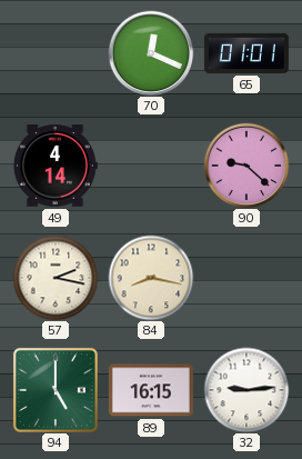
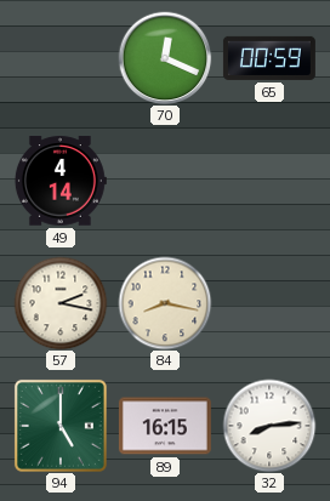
65: 01:01 -> 00:59 (269, 58)
90: 9:22 -> none (246, 166)
32: 9:14 -> 8:14 (269, 426)
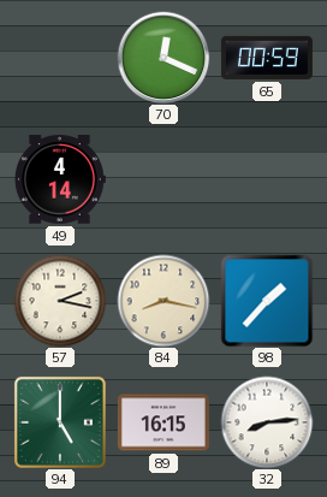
98: none -> 1:37 (267, 301)
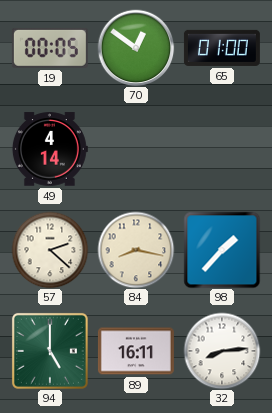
19: none -> 00:05 (50, 48)
70: 12:19 -> 12:51 (136, 48)
65: 00:59 -> 01:00 (222, 48)
57: 2:17 -> 2:22 (50, 250)
89: 16:15 -> 16:11 (136, 351)
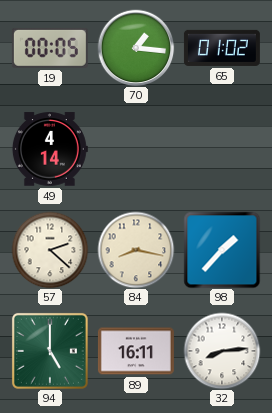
70: 12:51 -> 1:16 (136, 48)
65: 01:00 -> 01:02 (222, 48)
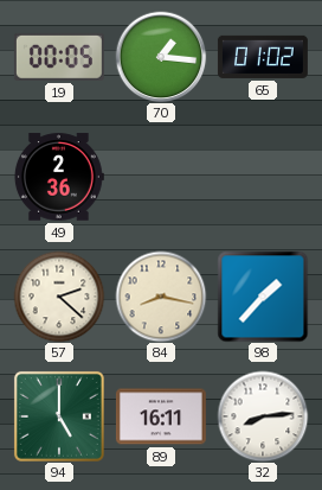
49: 4:14 -> 2:36 (59, 177)
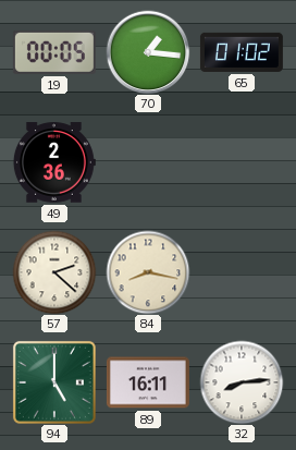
98: 1:37 -> none (263, 297)
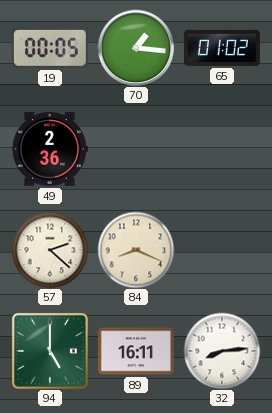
84: 8:17 -> 8:19 (136, 250)
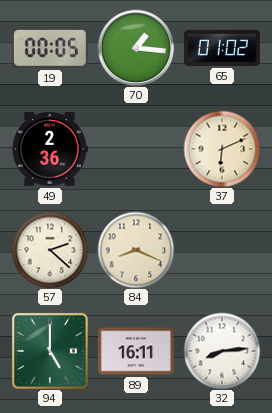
37: none -> 6:11 (222, 149)
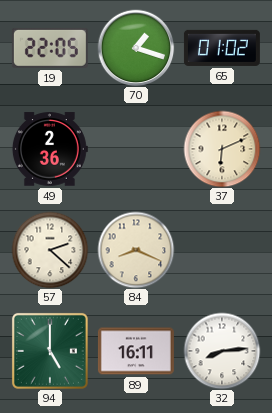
19: 00:05 -> 22:05 (50, 48)
70: 1:16 -> 1:18 (136, 48)
